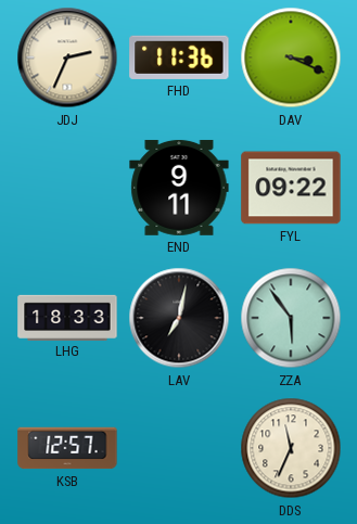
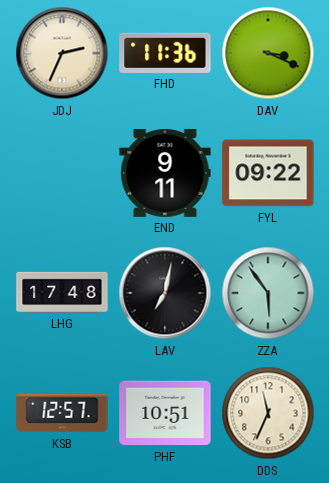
LHG: 18:33 -> 17:48 (62, 292)
PHF: none -> 10:51 (165, 413)
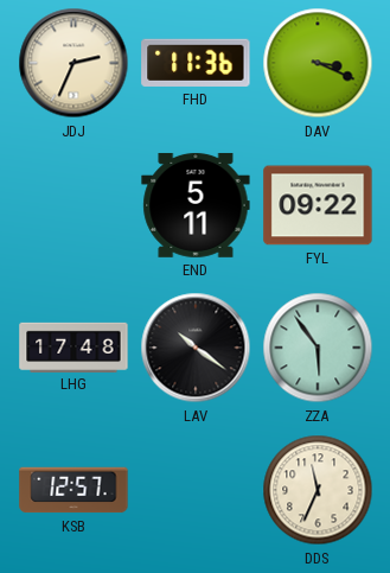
END: 9:11 -> 5:11 (196, 205)
LAV: 7:02 -> 10:21 (196, 348)
PHF: 10:51 -> none (165, 413)
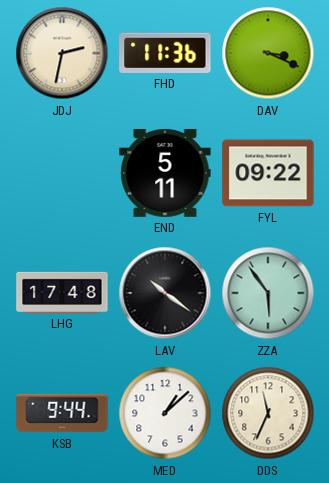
JDJ: 2:34 -> 2:32 (62, 53)
KSB: 12:57 -> 9:44 (62, 413)
MED: none -> 1:08 (165, 413)
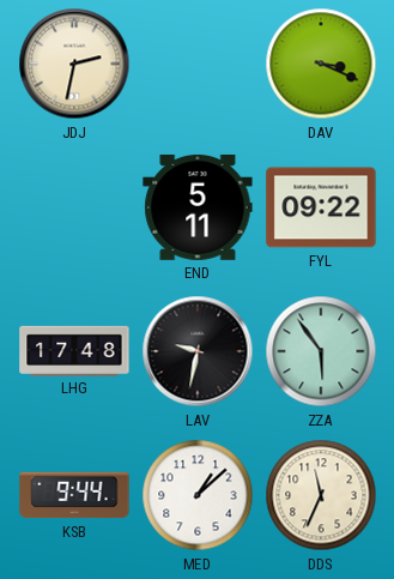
FHD: 11:36 -> none (165, 53)
LAV: 10:21 -> 9:32 (198, 351)
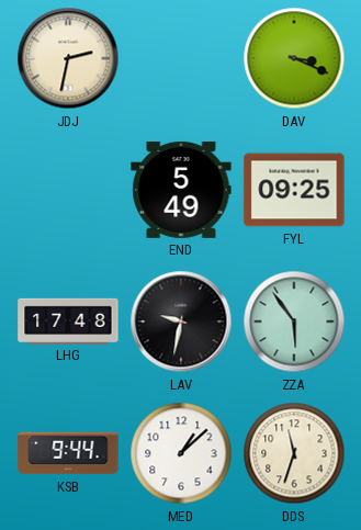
END: 5:11 -> 5:49 (181, 190)
FYL: 09:22 -> 09:25 (294, 190)
DDS: 11:34 -> 11:33 (294, 453)
